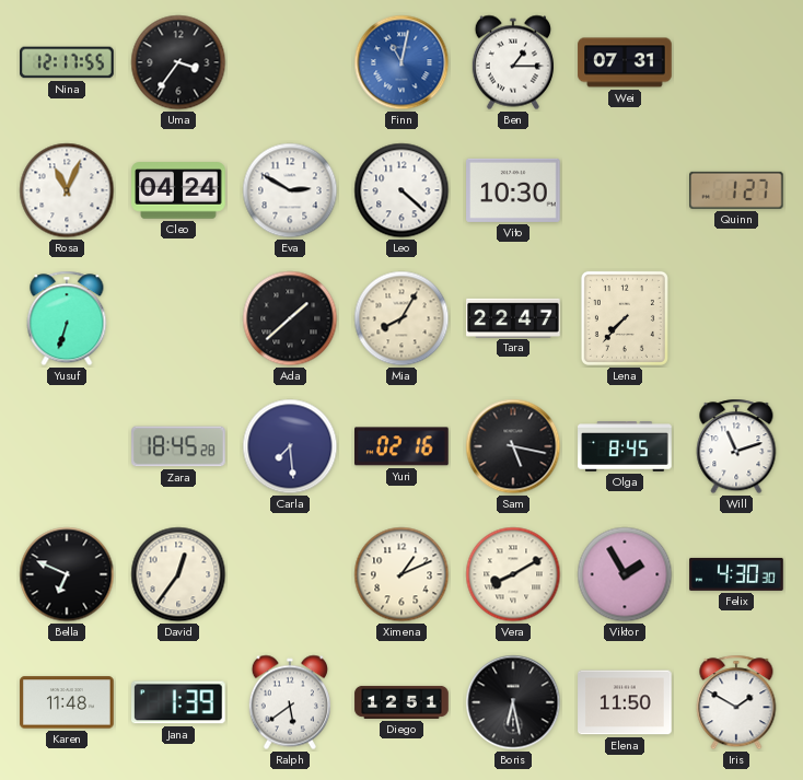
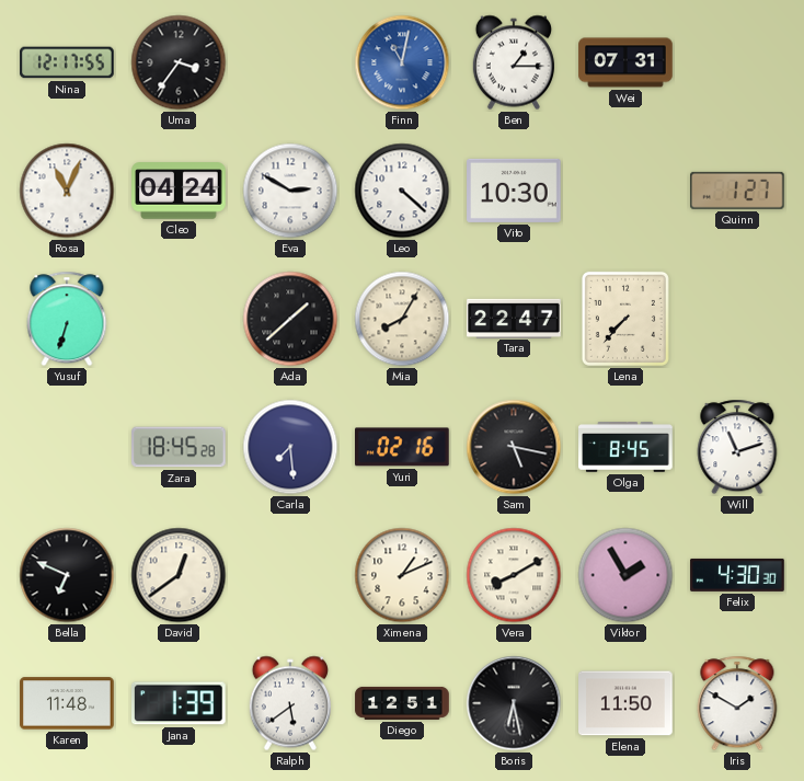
David: 12:36 -> 12:39 (179, 575)
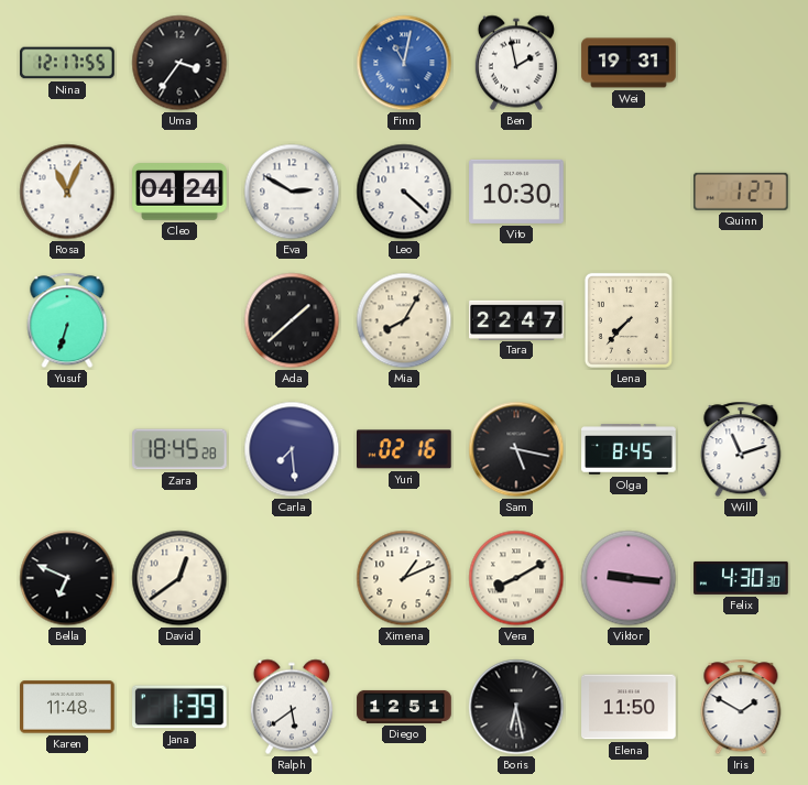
Ben: 1:15 -> 1:58 (516, 63)
Wei: 07:31 -> 19:31 (629, 63)
Viktor: 1:55 -> 9:16 (629, 578)
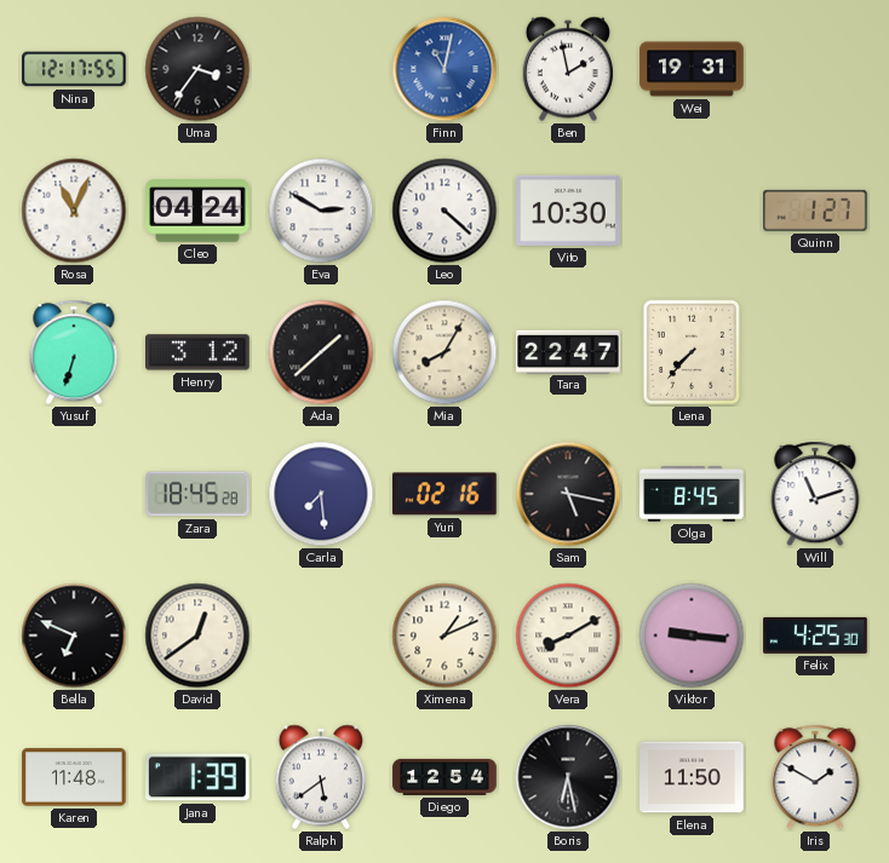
Henry: none -> 3:12 (199, 352)
Felix: 4:30 -> 4:25 (815, 635)
Diego: 12:51 -> 12:54 (444, 777)
